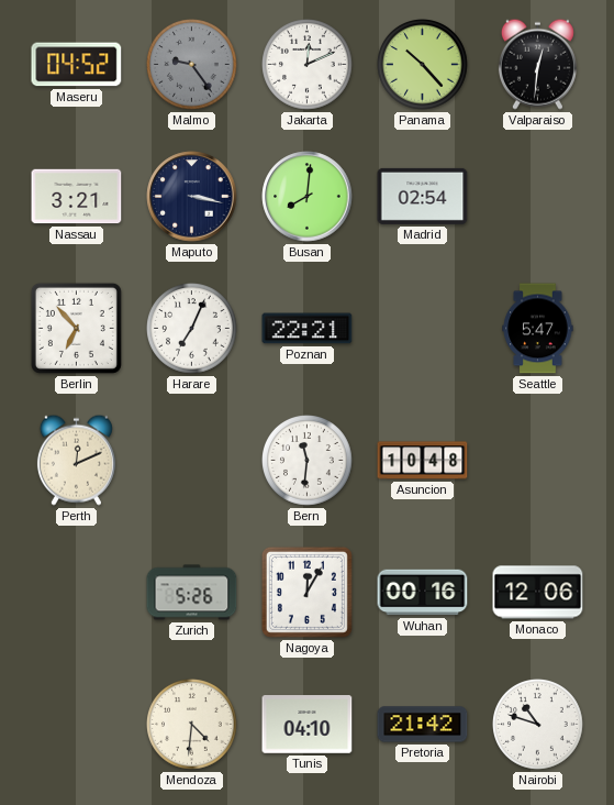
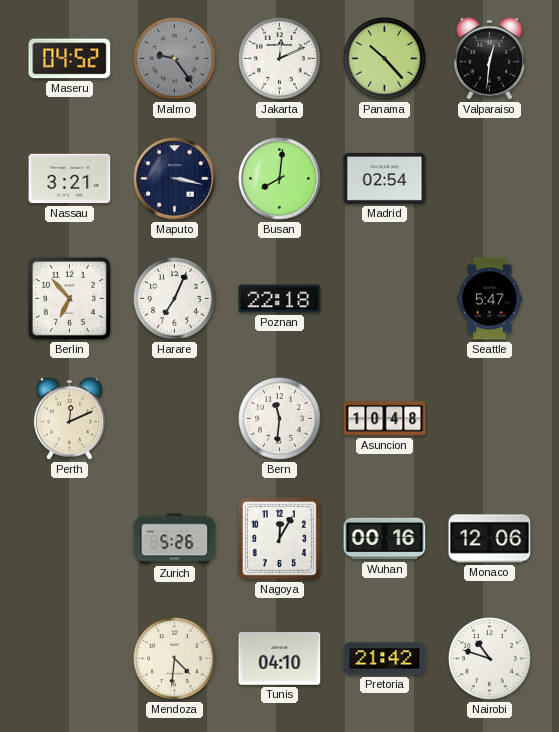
Poznan: 22:21 -> 22:18 (280, 299)
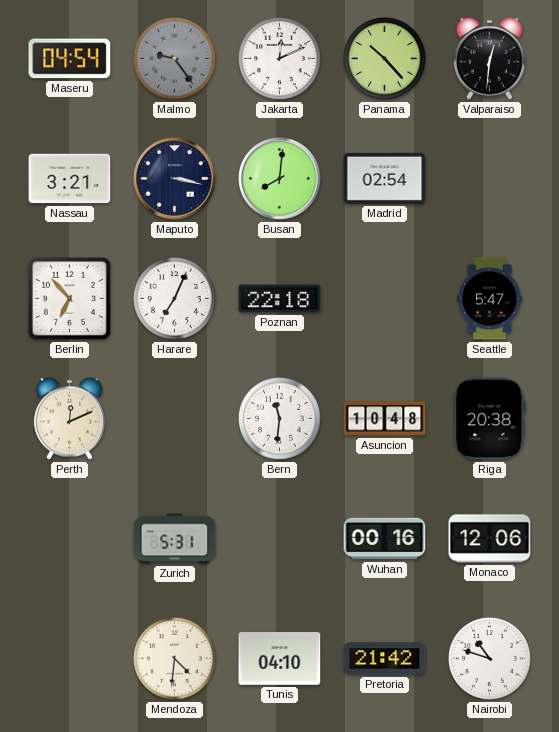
Maseru: 04:52 -> 04:54 (70, 59)
Riga: none -> 20:38 (490, 419)
Zurich: 5:26 -> 5:31 (175, 539)
Nagoya: 12:05 -> none (279, 538)
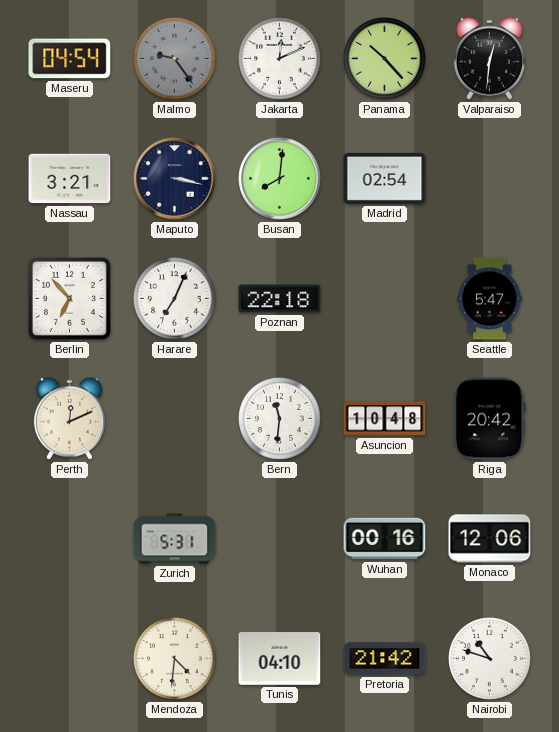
Riga: 20:38 -> 20:42 (490, 419)
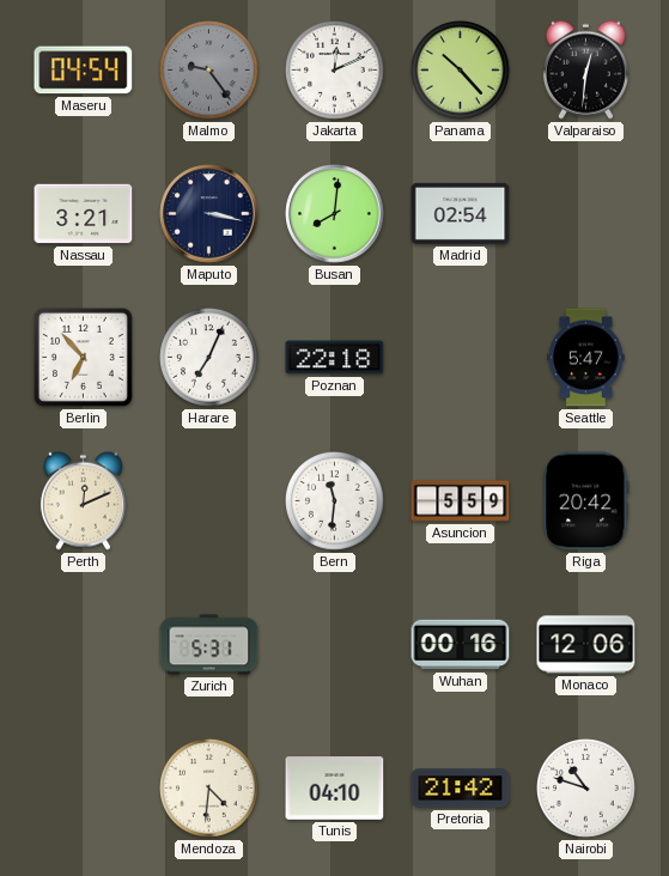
Asuncion: 10:48 -> 5:59 (461, 501)
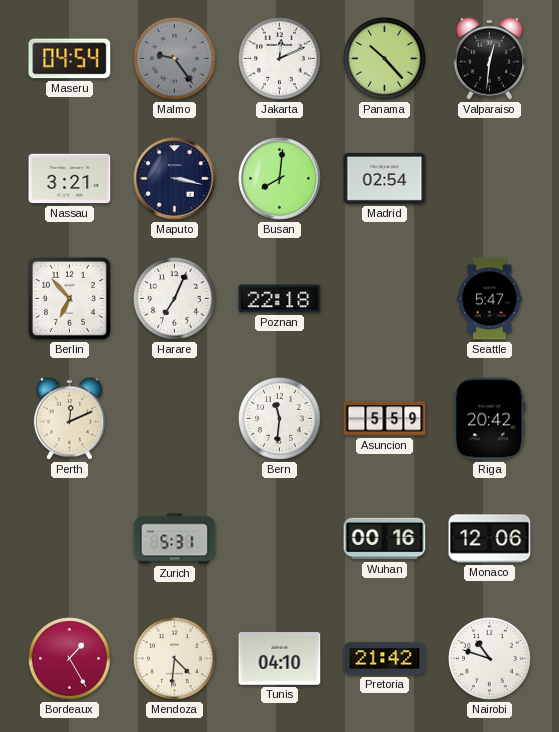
Bordeaux: none -> 1:25 (70, 659)
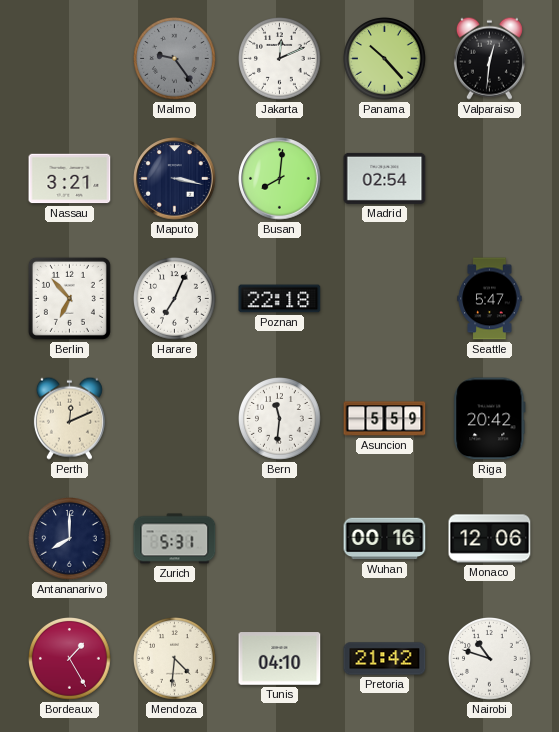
Maseru: 04:54 -> none (70, 59)
Antananarivo: none -> 8:00 (70, 539)
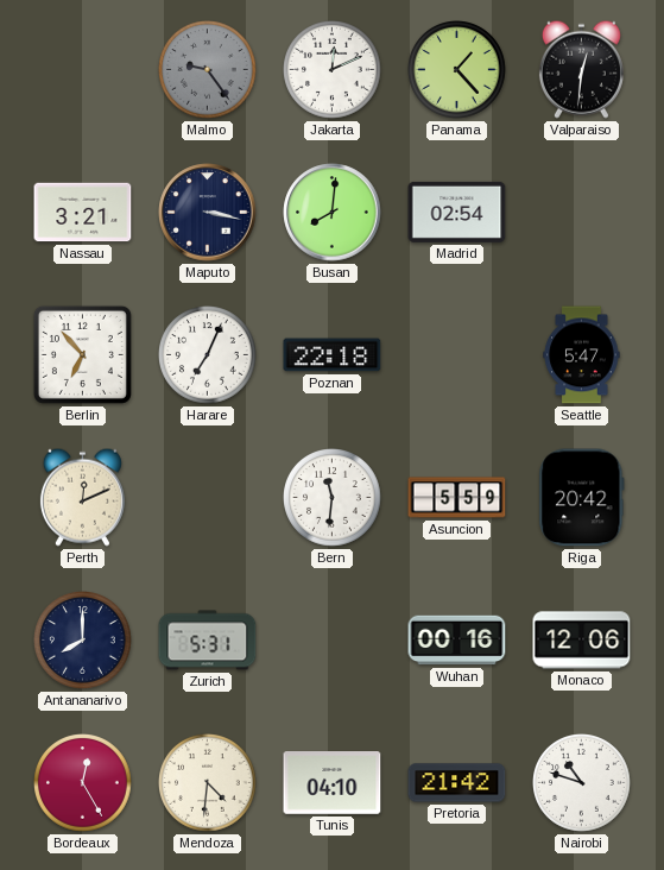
Panama: 10:23 -> 1:23 (457, 70)
Bordeaux: 1:25 -> 12:25 (83, 783)
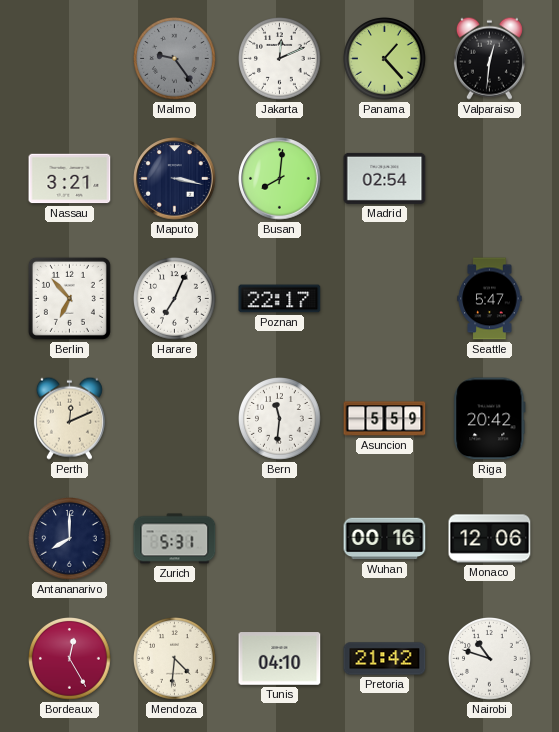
Poznan: 22:18 -> 22:17 (280, 299)
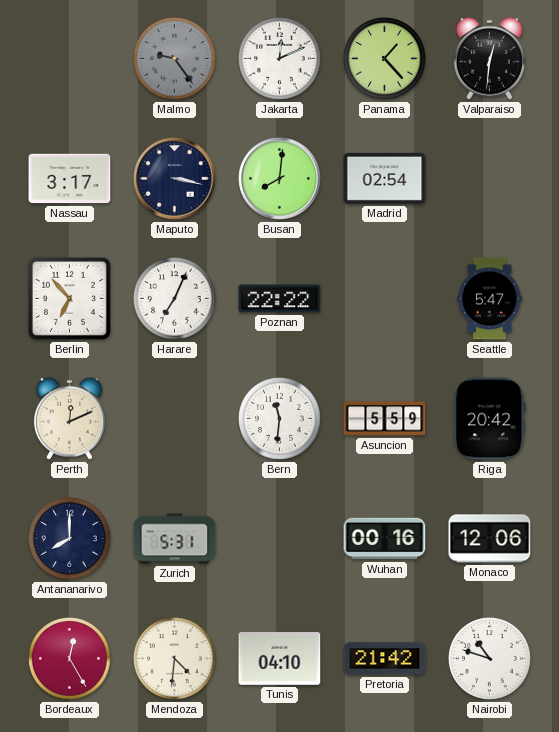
Nassau: 3:21 -> 3:17 (70, 179)
Poznan: 22:17 -> 22:22 (280, 299)
